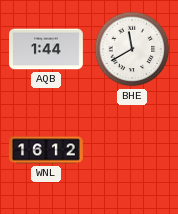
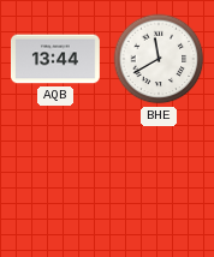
AQB: 1:44 -> 13:44 (57, 59)
WNL: 16:12 -> none (47, 150)
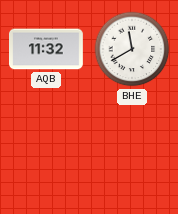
AQB: 13:44 -> 11:32 (47, 49)
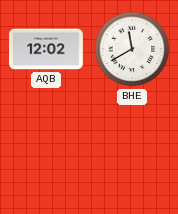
AQB: 11:32 -> 12:02 (47, 49)
